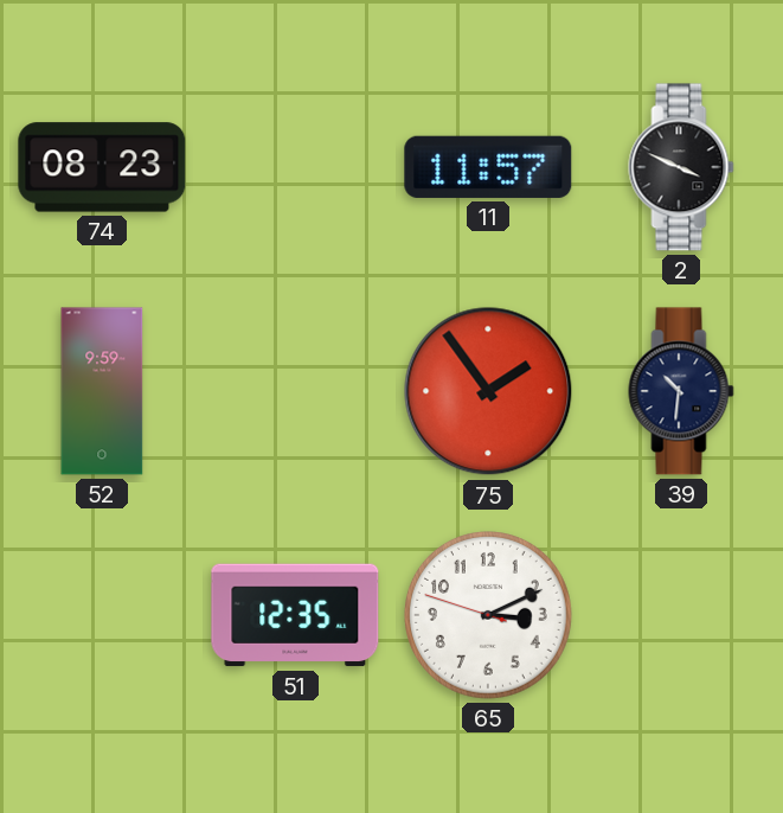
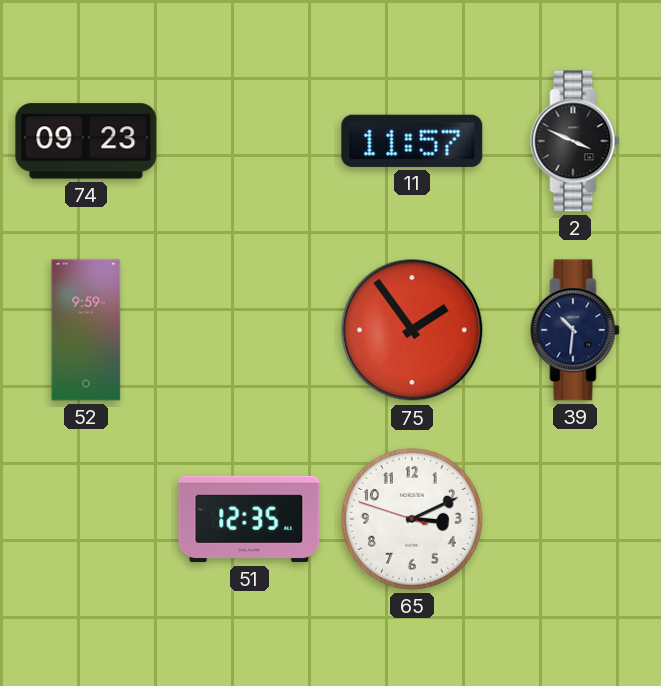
74: 08:23 -> 09:23 (86, 141)
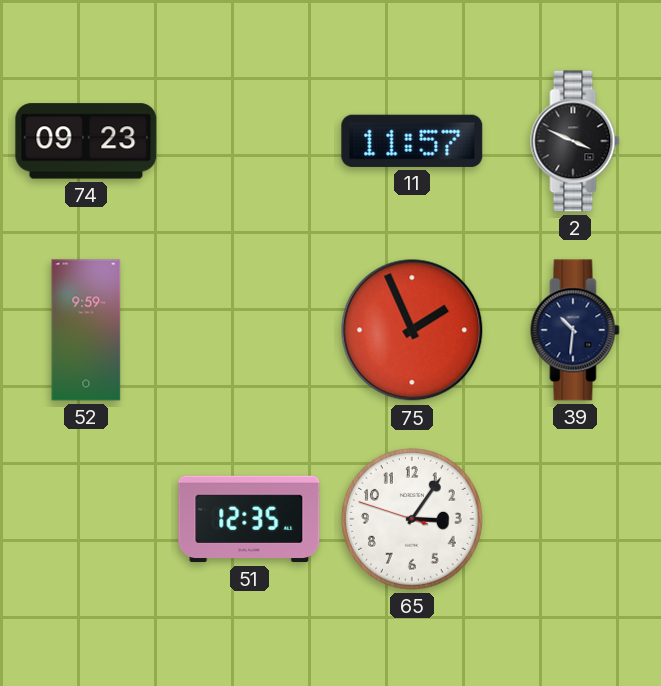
75: 1:54 -> 1:56 (412, 330)
65: 3:10 -> 3:05 (413, 520)
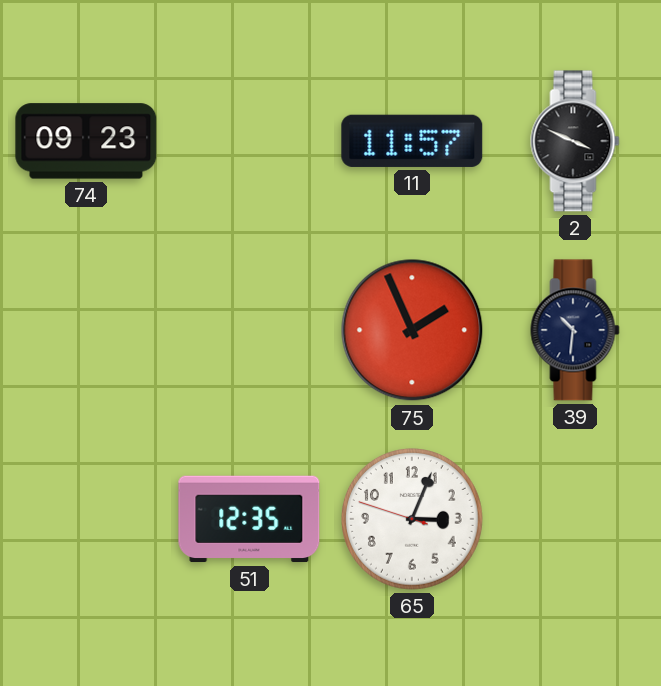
52: 9:59 -> none (86, 330)
65: 3:05 -> 3:03 (413, 520)
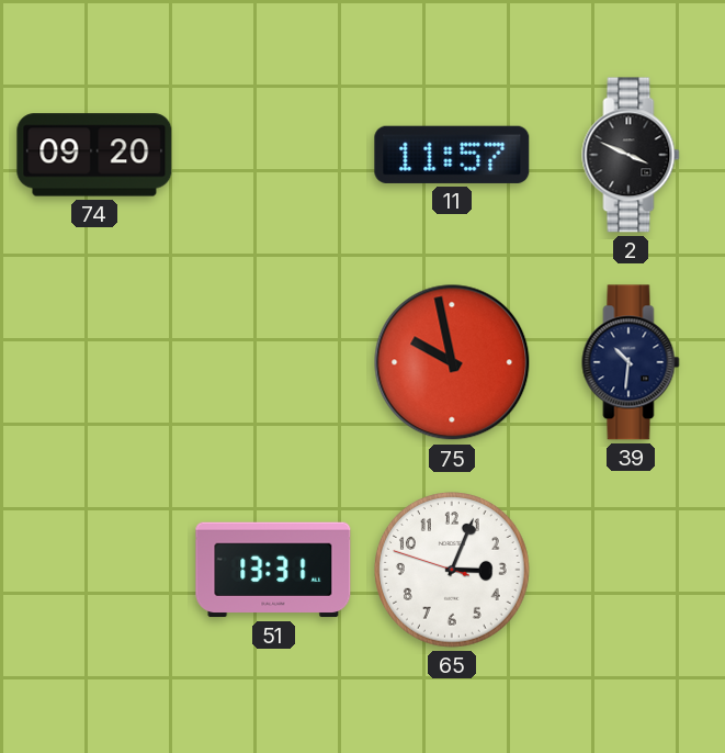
74: 09:23 -> 09:20 (94, 155)
75: 1:56 -> 9:58 (452, 362)
51: 12:35 -> 13:31 (273, 570)
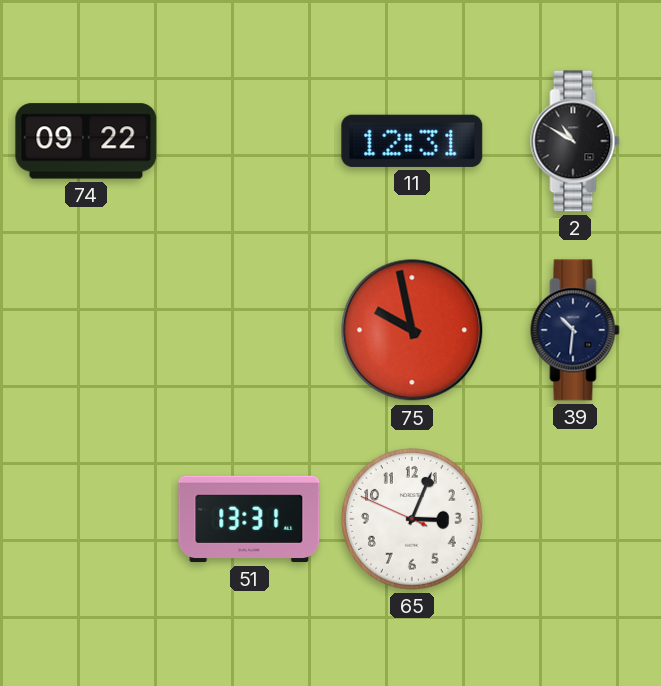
74: 09:20 -> 09:22 (86, 141)
11: 11:57 -> 12:31 (412, 141)
2: 3:49 -> 10:50 (575, 141)
65: 3:03:48 -> 3:03:49 (413, 520)
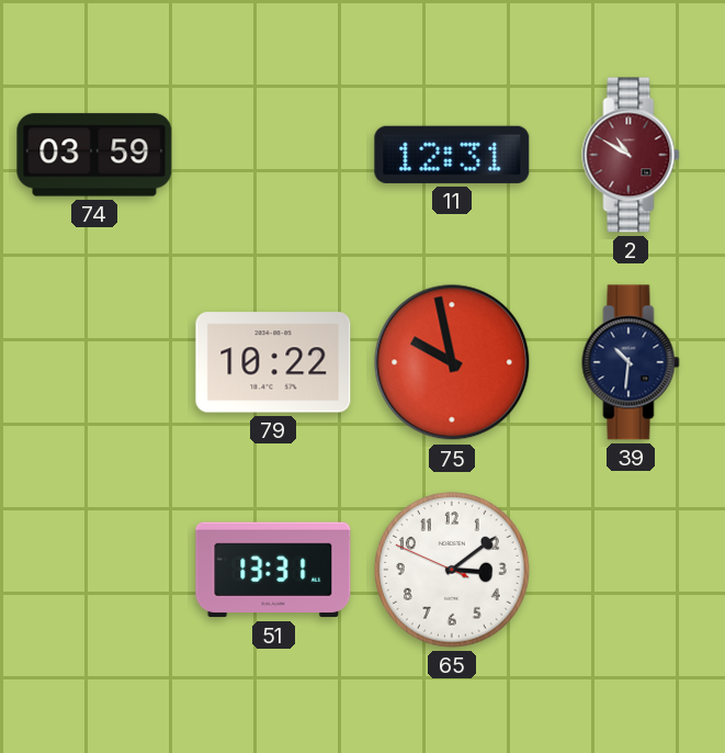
74: 09:22 -> 03:59 (94, 155)
2 dial: black -> burgundy (631, 155)
79: none -> 10:22 (273, 362)
65: 3:03 -> 3:08 (453, 571)
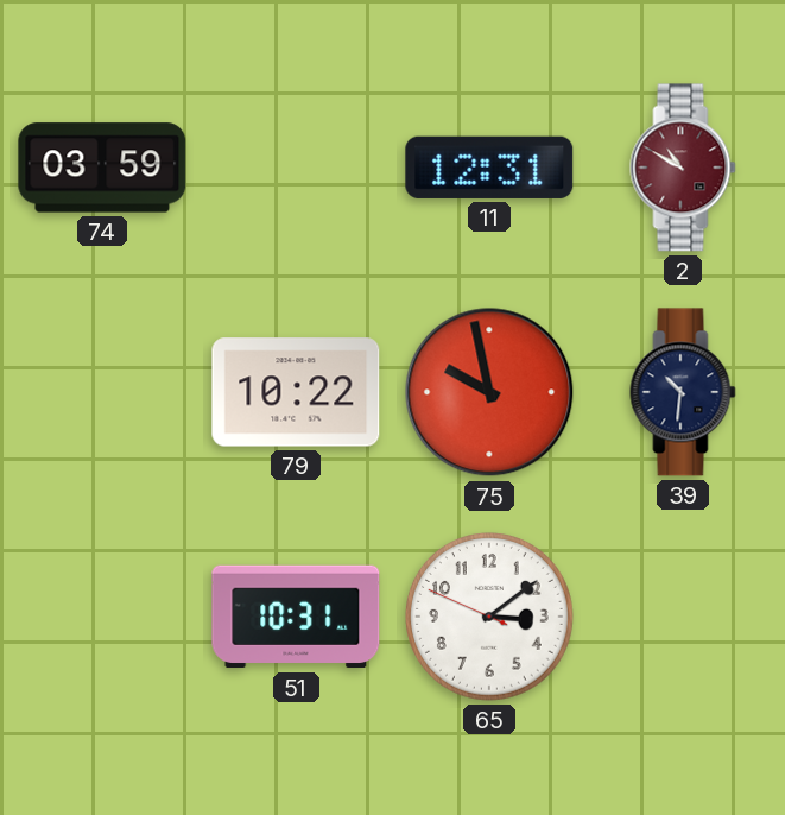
51: 13:31 -> 10:31 (296, 617)
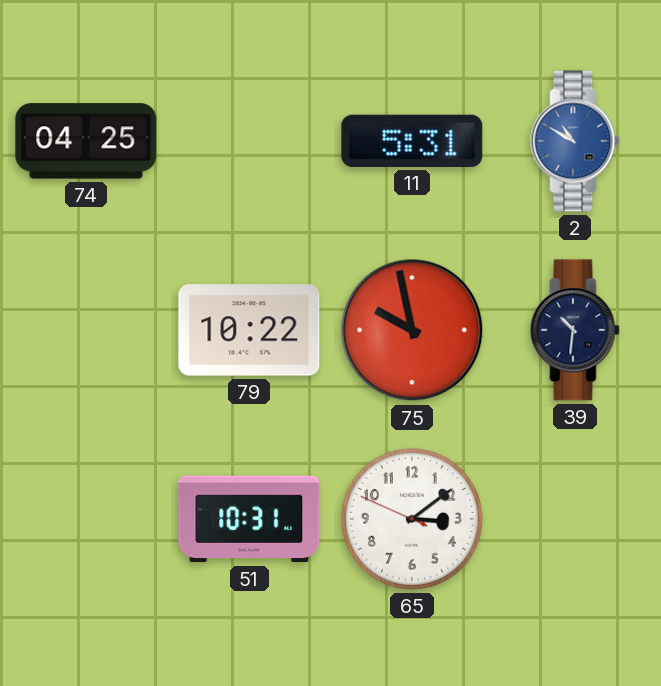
74: 03:59 -> 04:25 (86, 141)
11: 12:31 -> 5:31 (412, 141)
2 dial: burgundy -> blue (575, 141)
